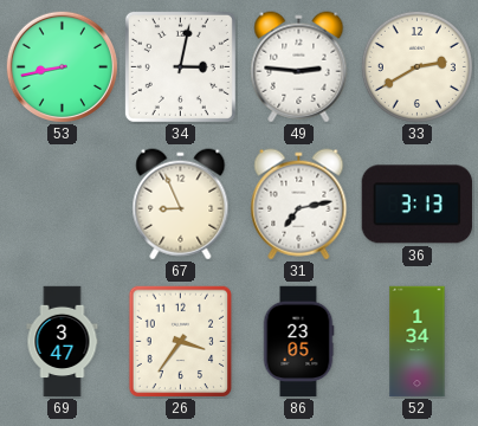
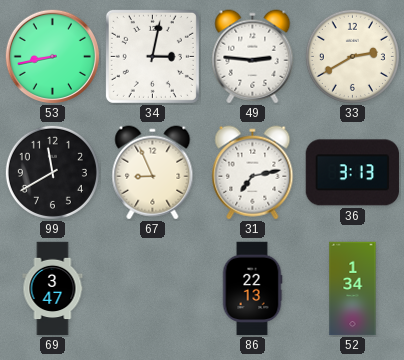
99: none -> 11:40 (52, 172)
26: 3:36 -> none (181, 342)
86: 23:05 -> 22:13 (252, 289)
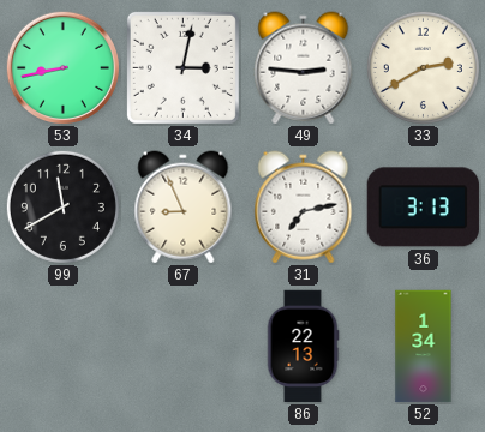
69: 3:47 -> none (53, 289)
